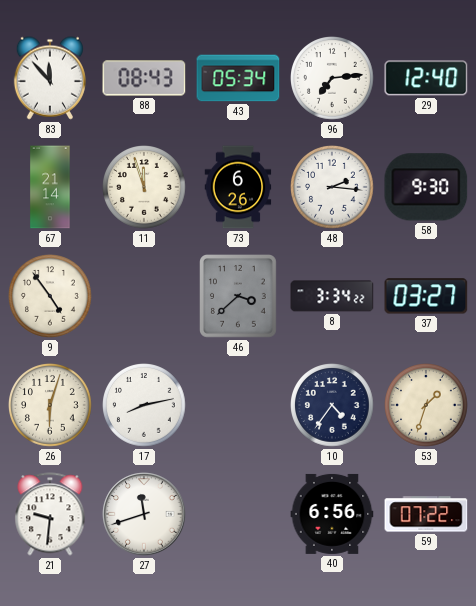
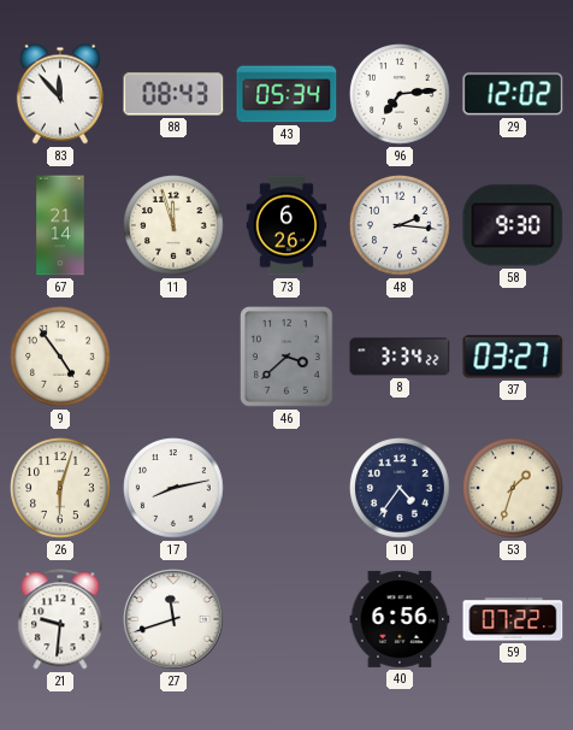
29: 12:40 -> 12:02 (513, 94)
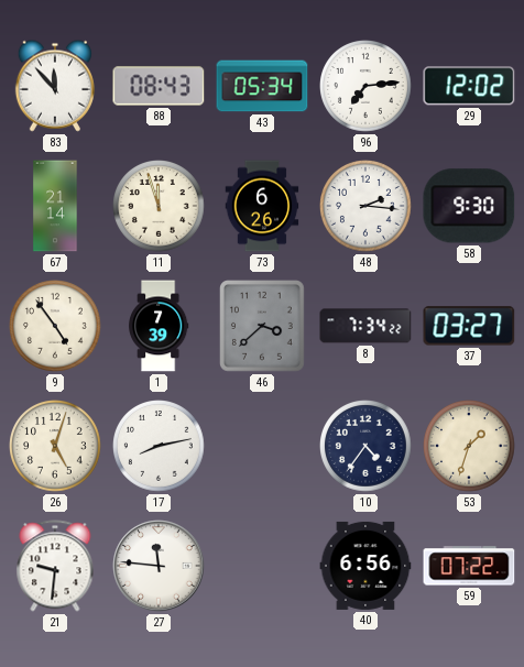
1: none -> 7:39 (160, 326)
8: 3:34 -> 7:34 (365, 326)
26: 6:03 -> 5:03 (56, 447)
27: 11:42 -> 11:46 (159, 566)
